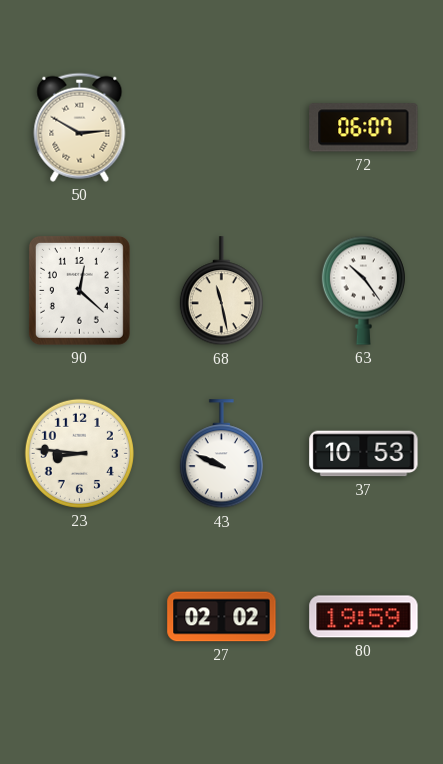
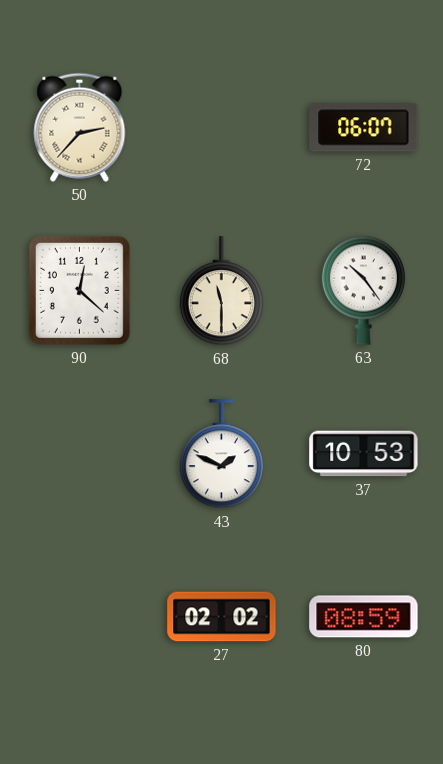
50: 2:50 -> 2:37 (80, 127)
68: 11:28 -> 11:30 (221, 291)
23: 8:46 -> none (79, 453)
43: 9:49 -> 1:49 (221, 454)
80: 19:59 -> 08:59 (364, 617)
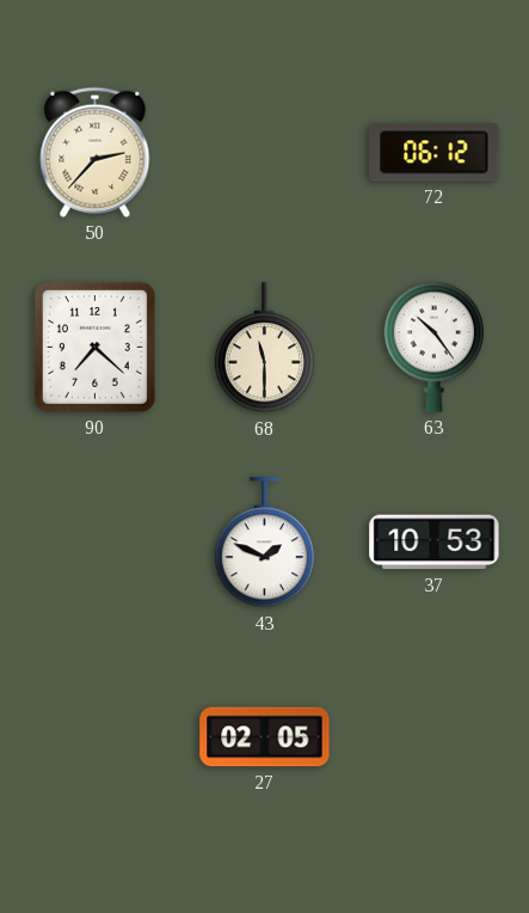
72: 06:07 -> 06:12 (435, 153)
90: 12:22 -> 7:22 (94, 347)
27: 02:02 -> 02:05 (265, 737)
80: 08:59 -> none (364, 617)
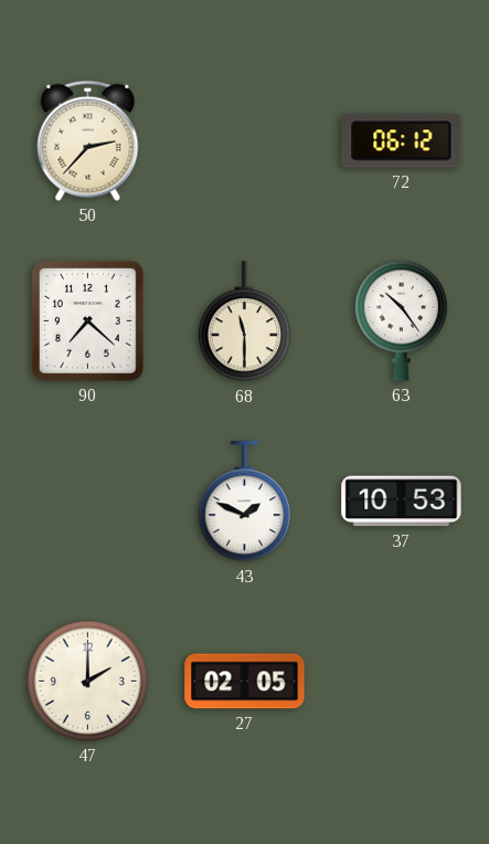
47: none -> 2:00 (87, 681)
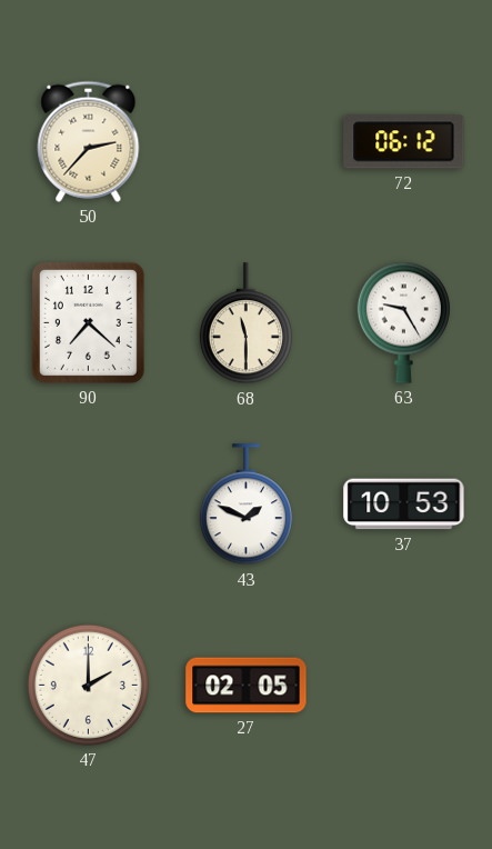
63: 10:24 -> 9:25 (403, 322)
